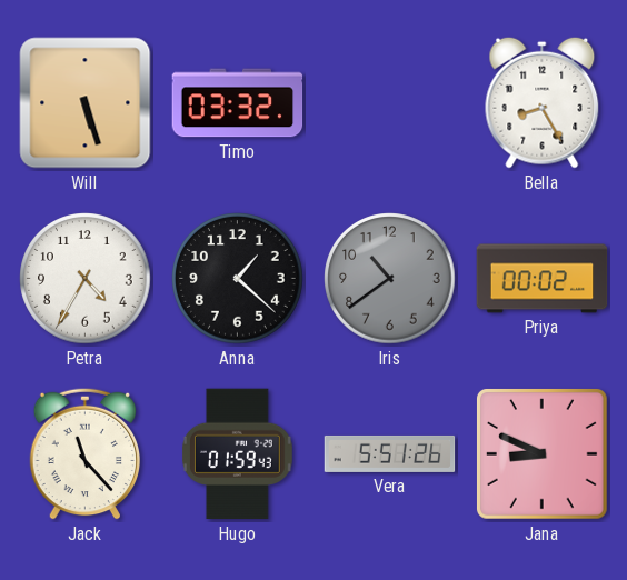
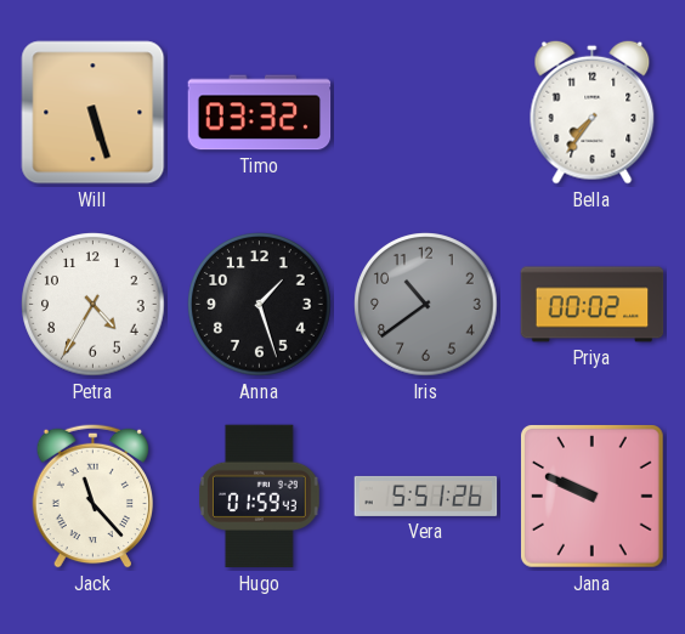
Bella: 8:25 -> 7:36 (593, 112)
Anna: 1:22 -> 1:27 (260, 305)
Jana: 8:49 -> 9:49 (591, 496)
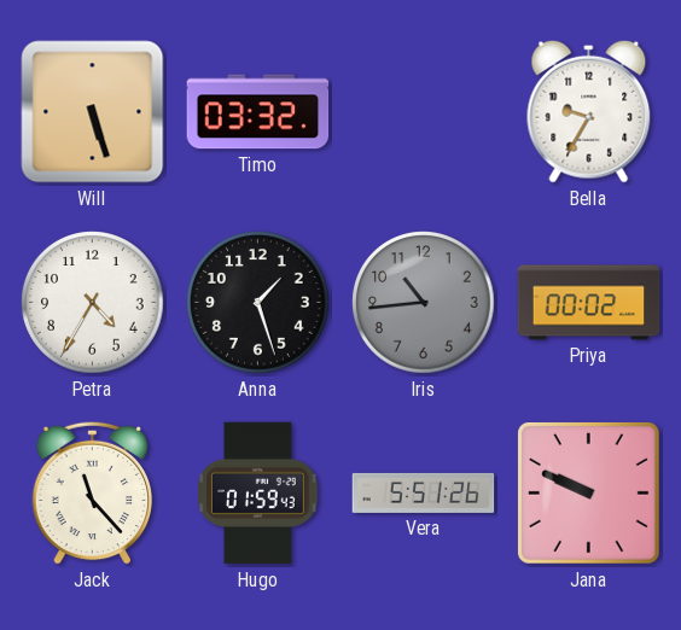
Bella: 7:36 -> 9:35 (589, 111)
Iris: 10:39 -> 10:44 (424, 303)
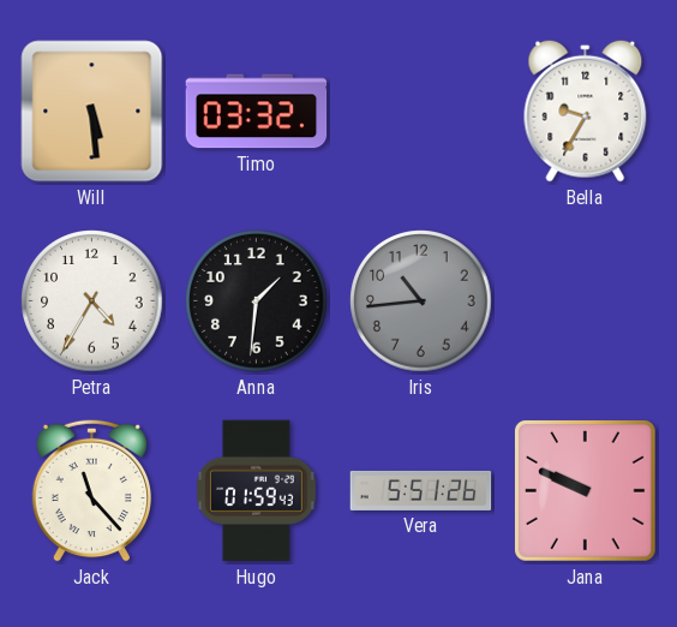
Will: 5:27 -> 5:29 (92, 112)
Anna: 1:27 -> 1:31 (257, 301)
Priya: 00:02 -> none (589, 303)
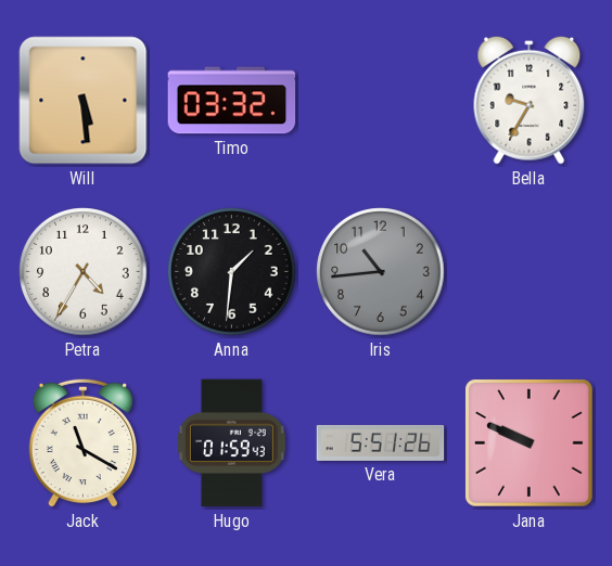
Jack: 11:23 -> 11:20 (82, 442)
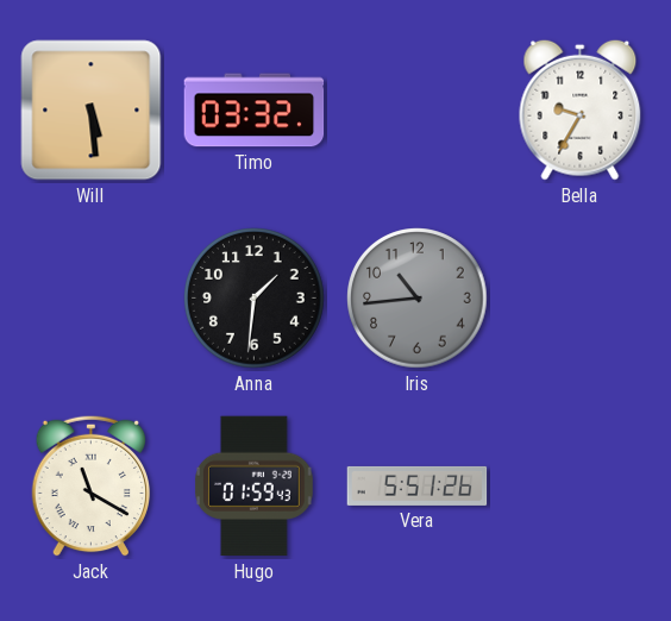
Petra: 4:35 -> none (84, 272)
Jana: 9:49 -> none (528, 442)
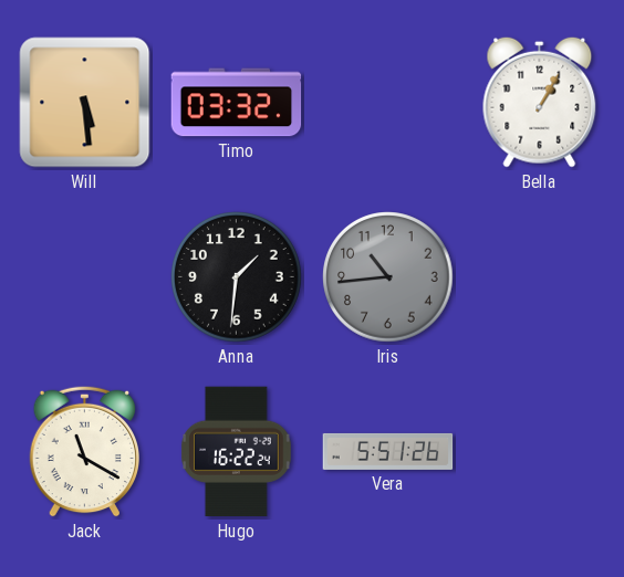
Bella: 9:35 -> 1:05 (540, 102)
Hugo: 01:59 -> 16:22 (237, 452)
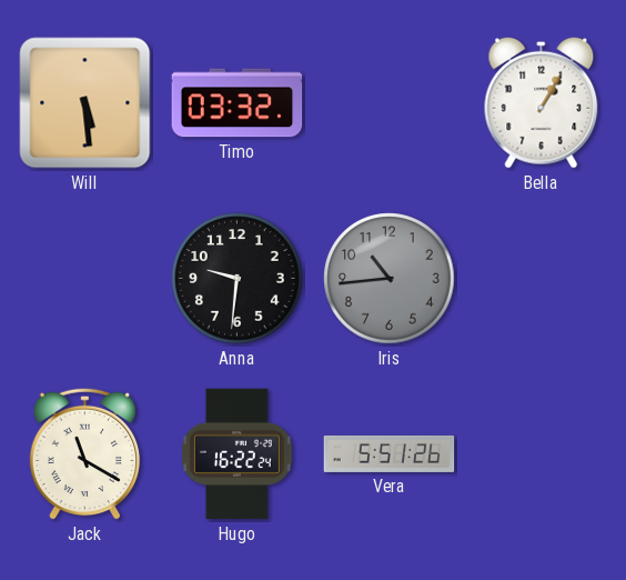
Anna: 1:31 -> 9:31 (238, 279)
